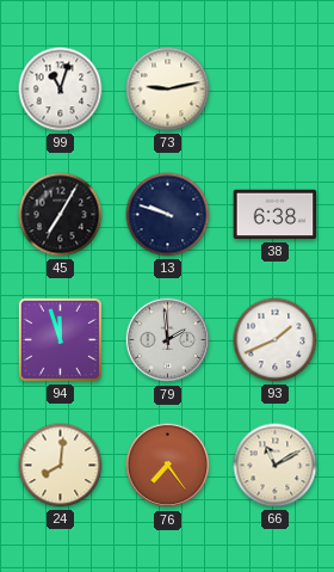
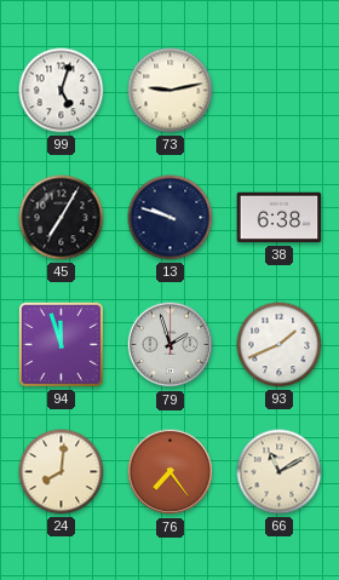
99: 11:03 -> 5:03 (62, 91)
79: 1:59 -> 1:57 (171, 345)
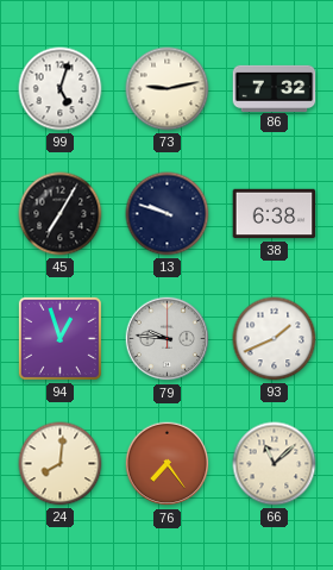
86: none -> 7:32 (275, 88)
94: 11:57 -> 12:57 (59, 338)
79: 1:57 -> 9:46 (168, 339)
66: 11:10 -> 11:08 (275, 464)
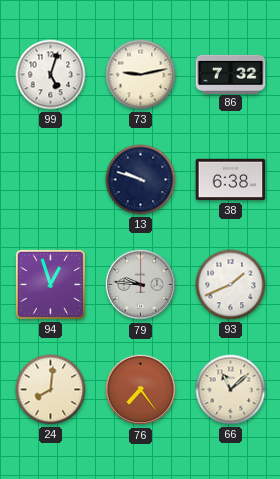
45: 7:05 -> none (61, 214)
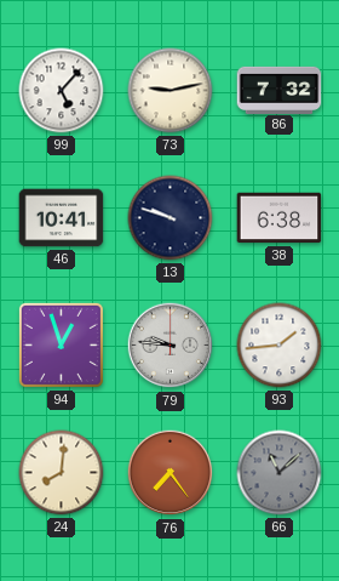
99: 5:03 -> 5:07 (62, 91)
46: none -> 10:41 (62, 218)
93: 1:41 -> 1:44 (280, 346)
66 dial: cream -> grey (280, 473)
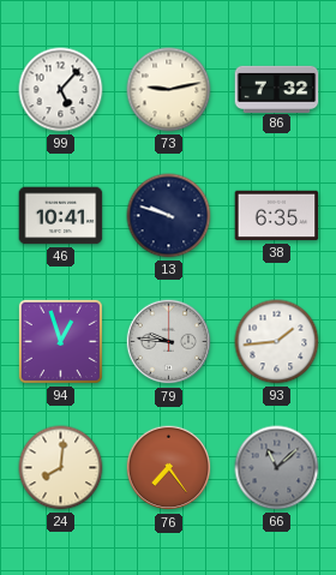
38: 6:38 -> 6:35 (277, 216)
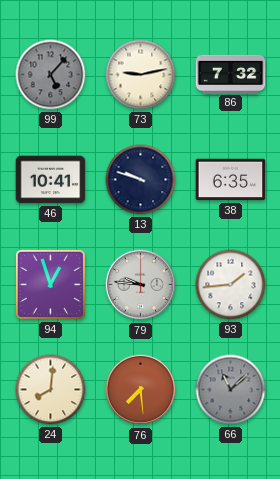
99 dial: white -> grey (51, 75)
76: 7:24 -> 7:29 (141, 390)
